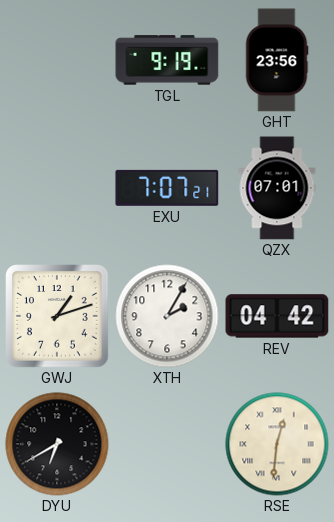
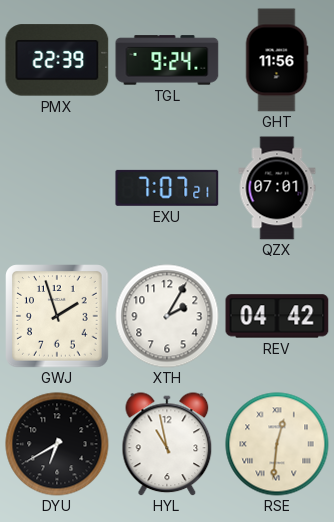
PMX: none -> 22:39 (57, 60)
TGL: 9:19 -> 9:24 (167, 60)
GHT: 23:56 -> 11:56 (277, 60)
GWJ: 1:12 -> 1:57 (57, 316)
HYL: none -> 10:58 (167, 444)
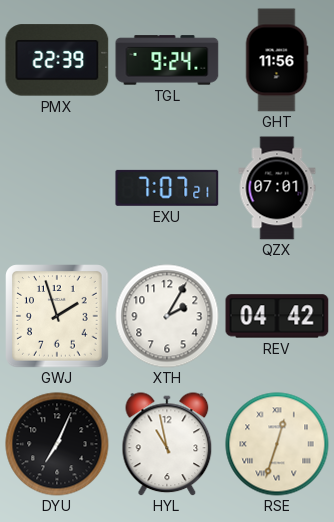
DYU: 6:40 -> 7:04 (57, 444)
RSE: 12:31 -> 12:33 (277, 444)
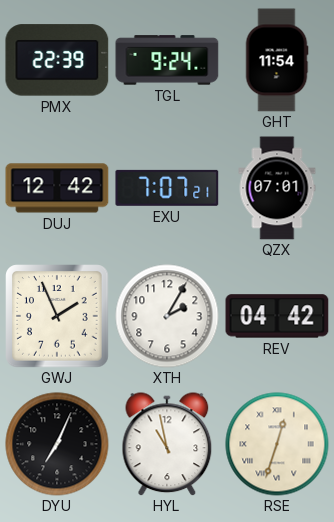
GHT: 11:56 -> 11:54 (277, 60)
DUJ: none -> 12:42 (57, 188)
GWJ: 1:57 -> 1:56 (57, 316)
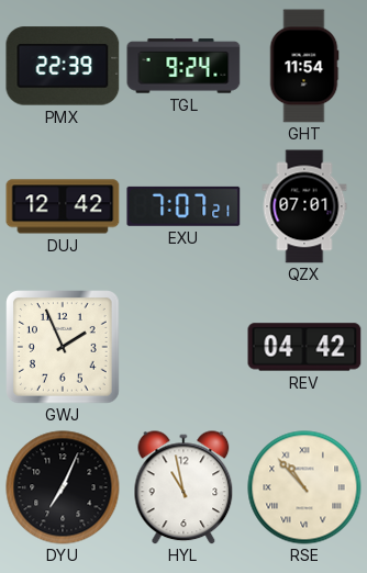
XTH: 2:05 -> none (167, 316)
RSE: 12:33 -> 10:53 (304, 487)
